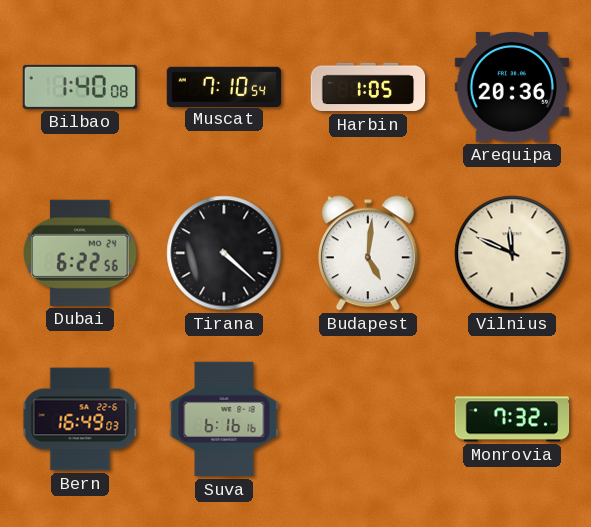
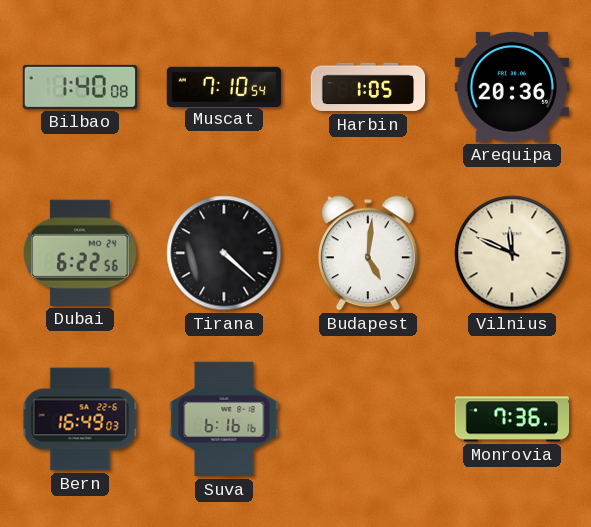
Monrovia: 7:32 -> 7:36 (512, 419)
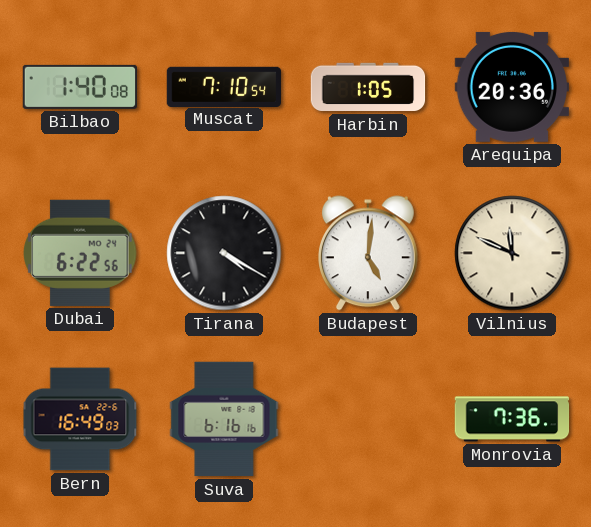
Tirana: 4:22 -> 4:20 (224, 253)
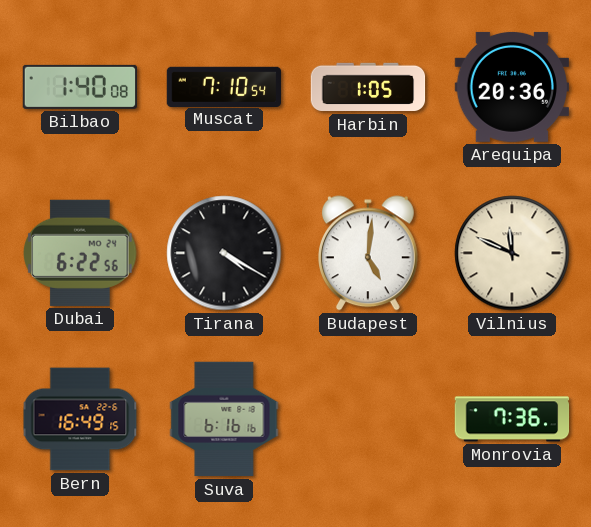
Bern: 16:49:03 -> 16:49:15 (80, 419)
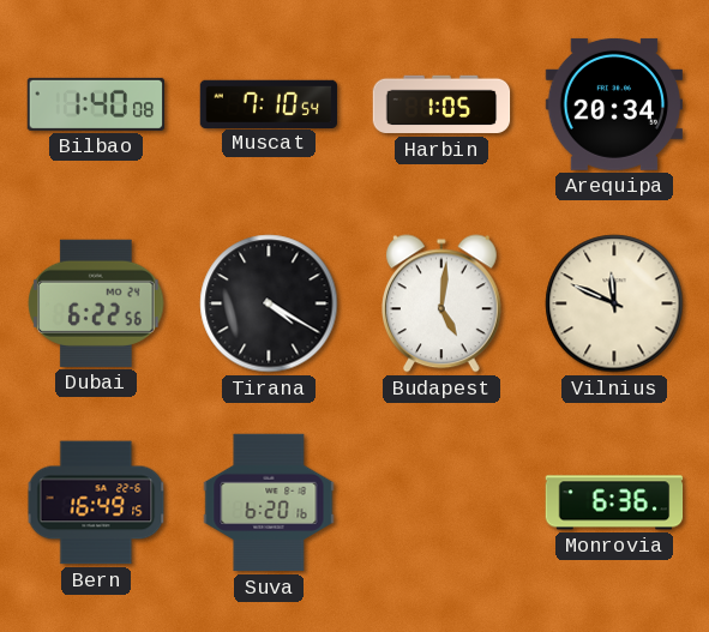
Arequipa: 20:36 -> 20:34 (613, 104)
Suva: 6:16 -> 6:20 (269, 502)
Monrovia: 7:36 -> 6:36 (614, 502)
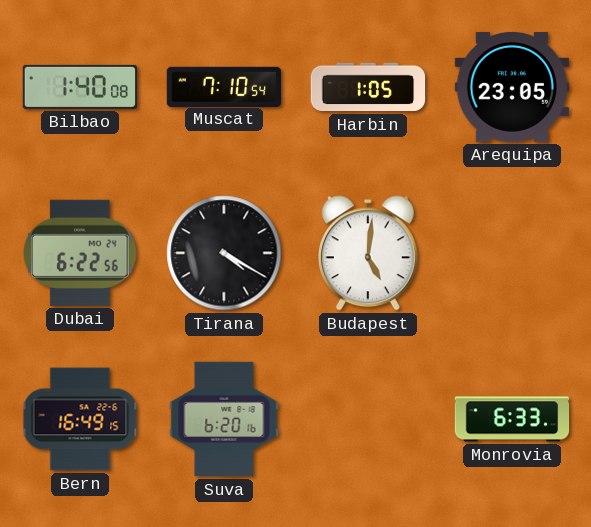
Arequipa: 20:34 -> 23:05 (511, 87)
Vilnius: 11:49 -> none (614, 303)
Monrovia: 6:36 -> 6:33 (512, 419)
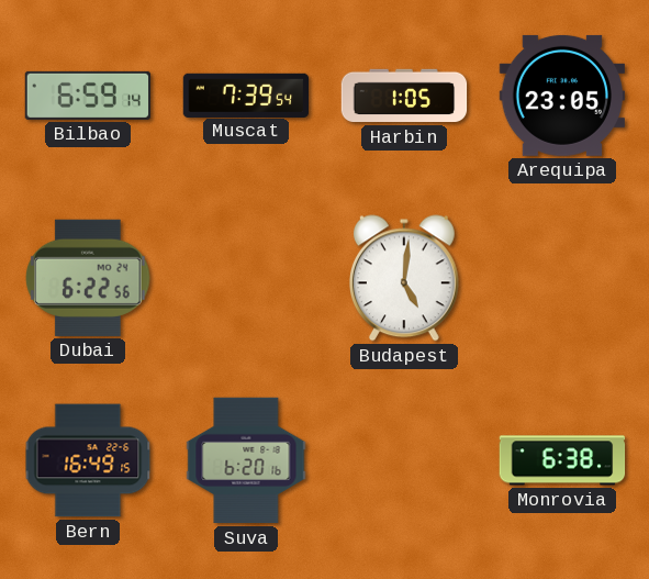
Bilbao: 1:40 -> 6:59 (88, 96)
Muscat: 7:10 -> 7:39 (246, 94)
Tirana: 4:20 -> none (224, 253)
Monrovia: 6:33 -> 6:38 (562, 460)
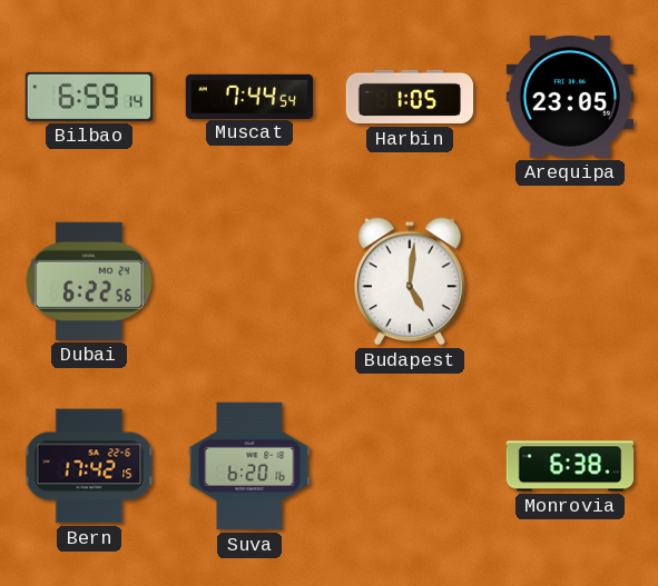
Muscat: 7:39 -> 7:44 (249, 96)
Bern: 16:49 -> 17:42 (89, 466)
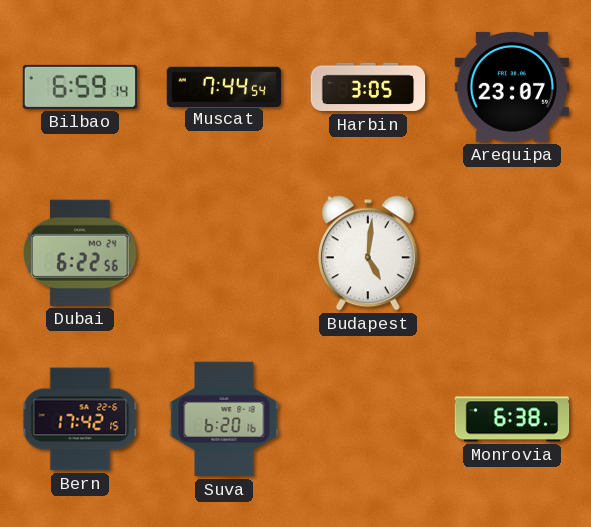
Harbin: 1:05 -> 3:05 (368, 87)
Arequipa: 23:05 -> 23:07 (511, 87)
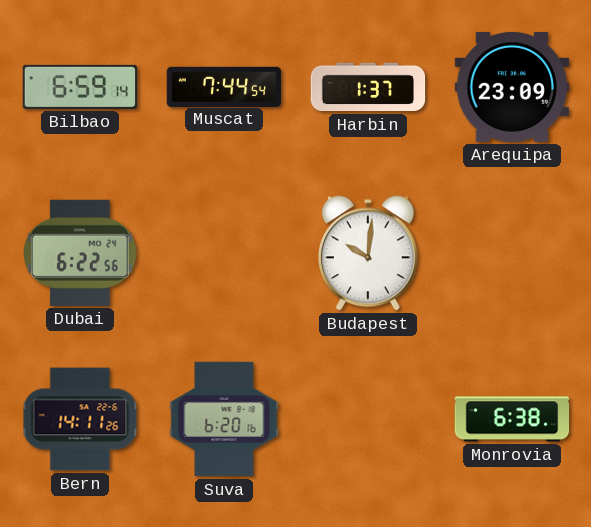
Harbin: 3:05 -> 1:37 (368, 87)
Arequipa: 23:07 -> 23:09 (511, 87)
Budapest: 5:01 -> 10:01 (368, 253)
Bern: 17:42 -> 14:11 (80, 419)
